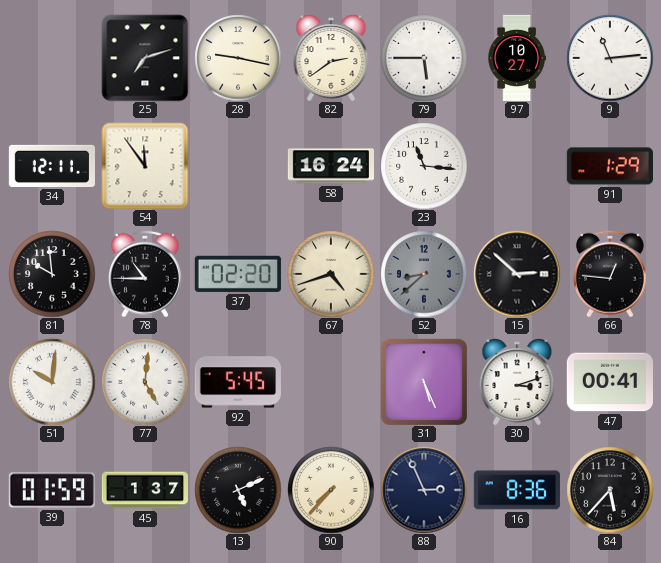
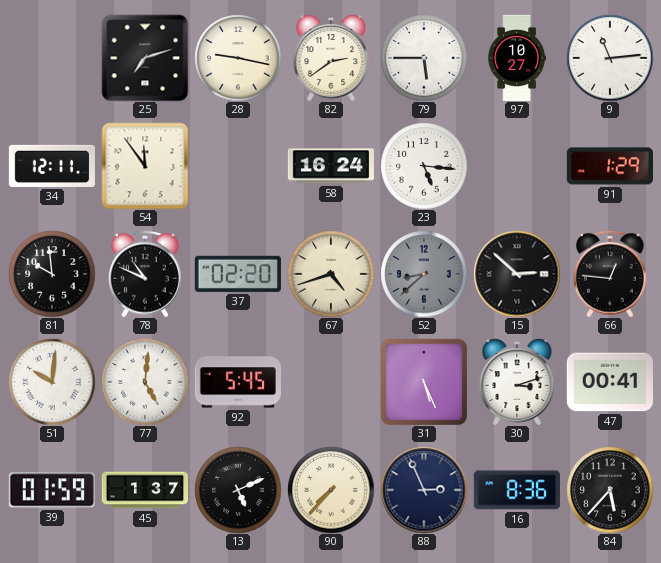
23: 11:16 -> 5:16 (424, 166)
78: 10:45 -> 10:49 (145, 274)
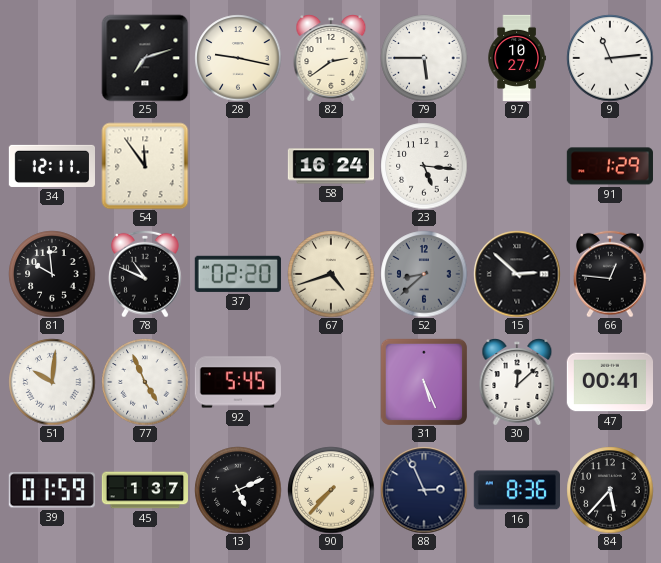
77: 5:01 -> 4:56 (145, 382)
30: 3:12 -> 12:08 (517, 382)
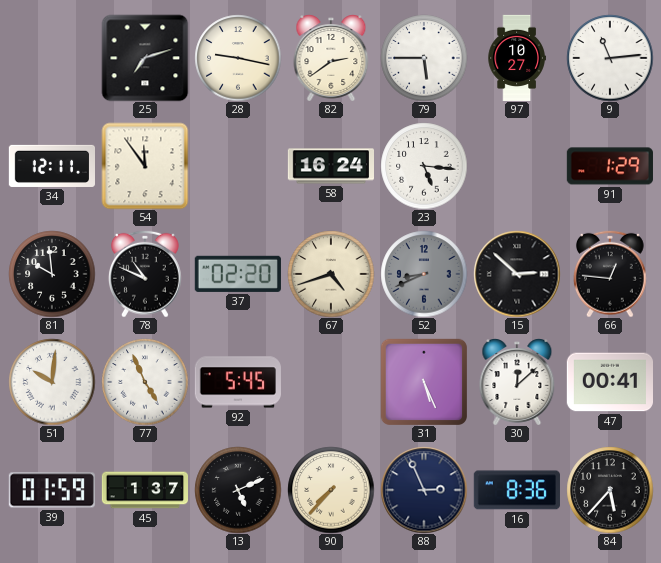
52: 8:38 -> 8:41 (424, 274)
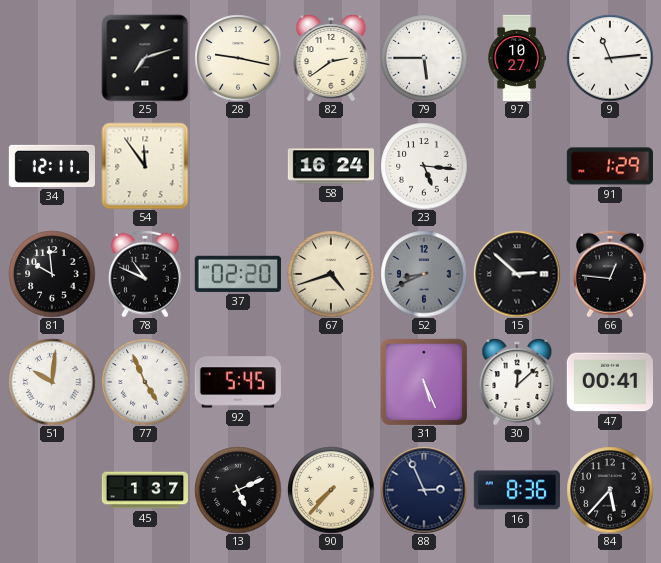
39: 01:59 -> none (52, 490)
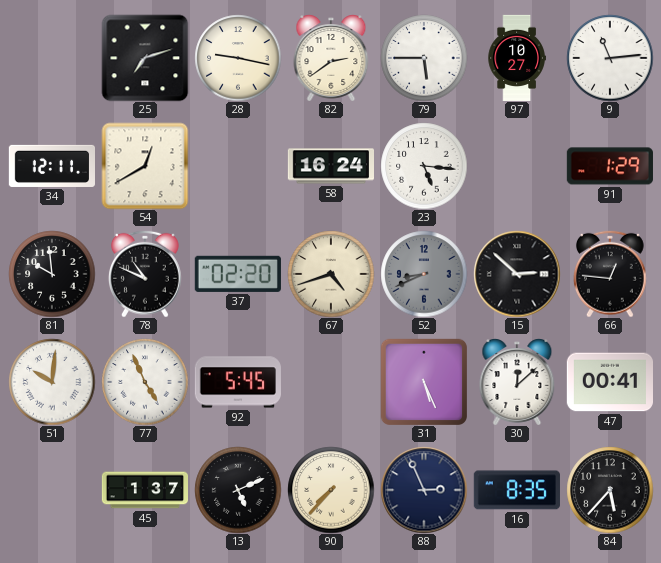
54: 11:54 -> 12:40 (145, 166)
16: 8:36 -> 8:35 (517, 490)
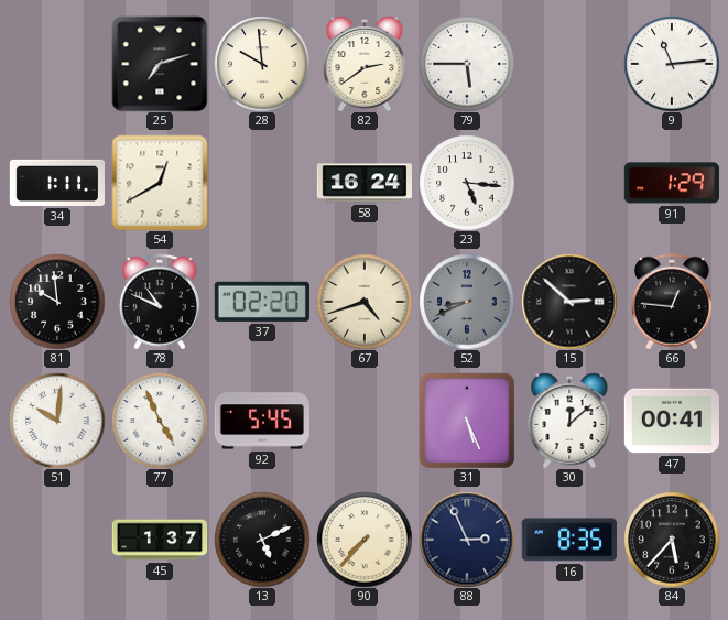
28: 9:17 -> 9:59 (262, 64)
97: 10:27 -> none (517, 57)
34: 12:11 -> 1:11 (56, 183)
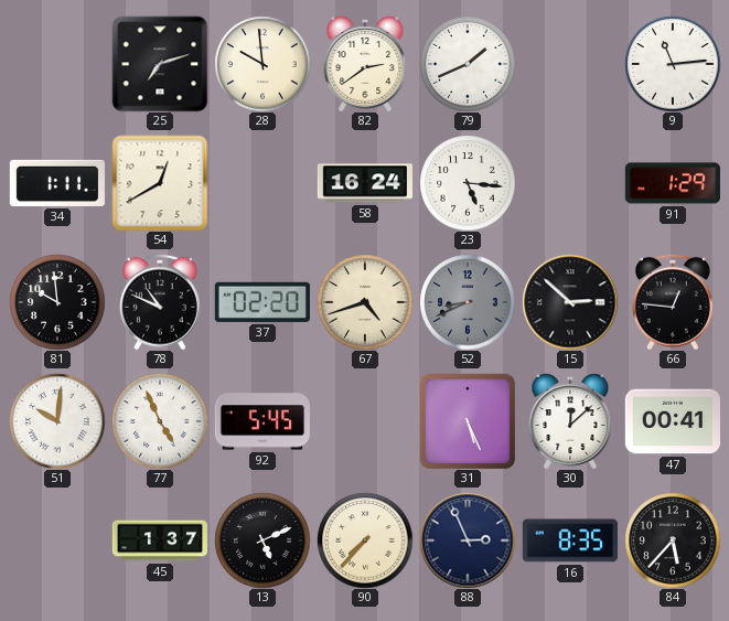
79: 5:45 -> 1:41 (468, 64)
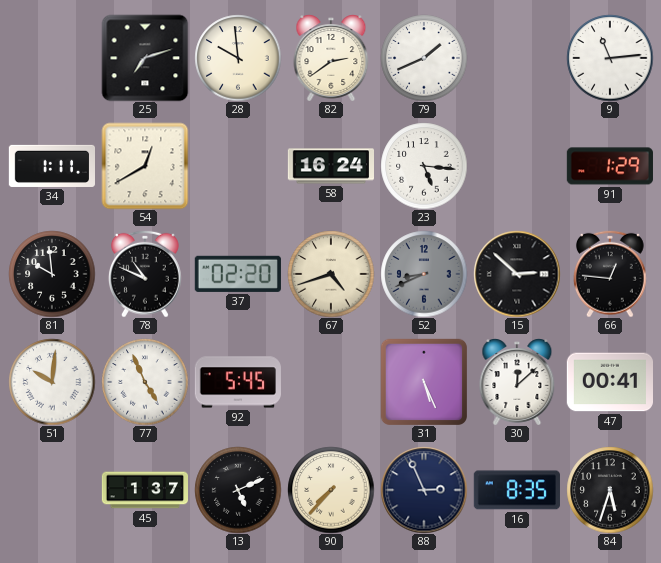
84: 5:37 -> 5:33 (610, 490)
